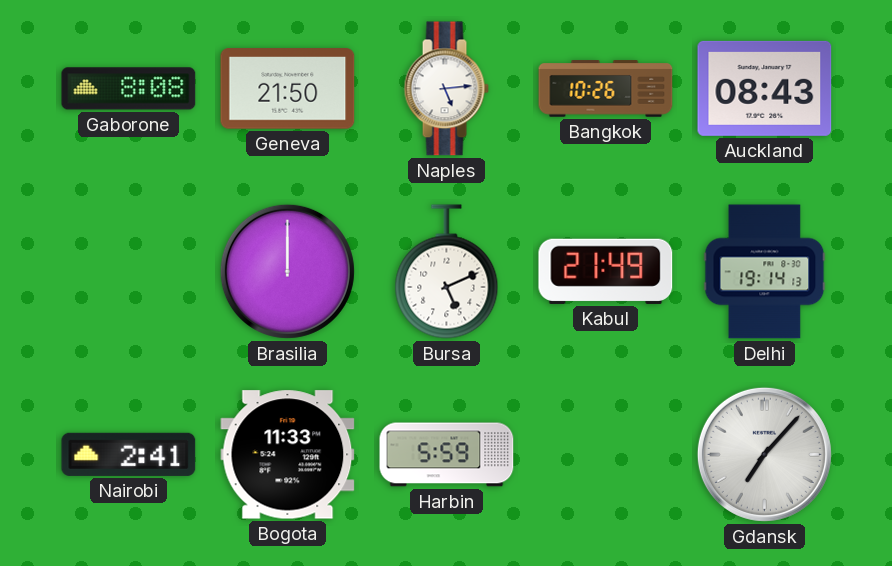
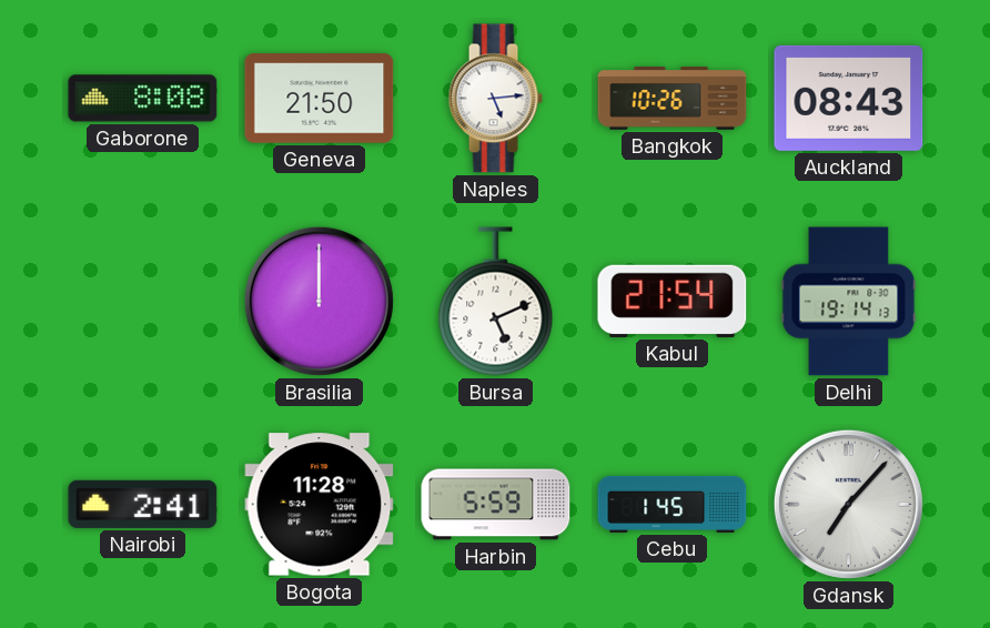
Kabul: 21:49 -> 21:54 (673, 301)
Bogota: 11:33 -> 11:28 (320, 505)
Cebu: none -> 1:45 (673, 504)
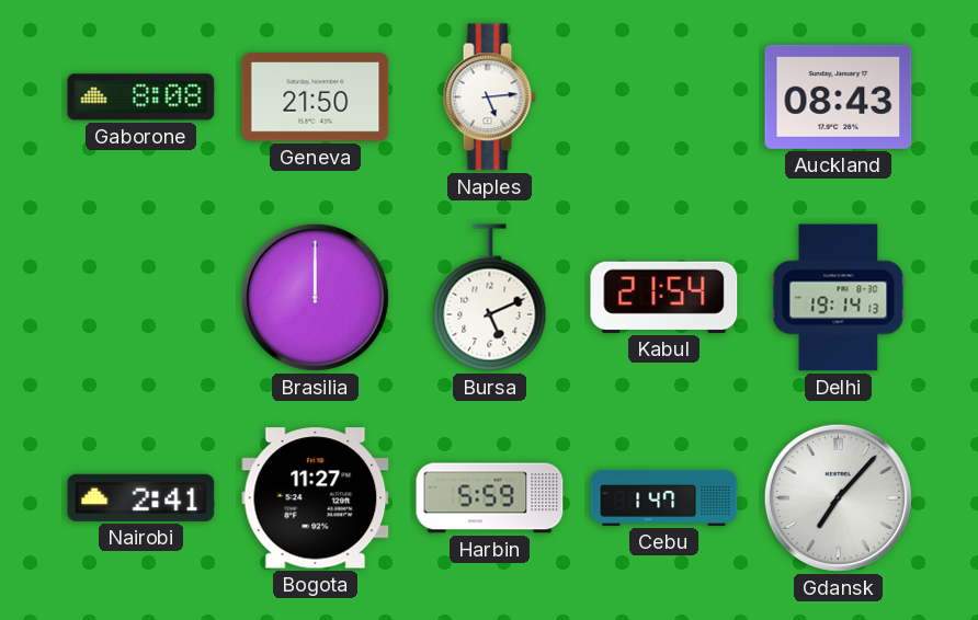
Bangkok: 10:26 -> none (673, 99)
Bogota: 11:28 -> 11:27 (316, 498)
Cebu: 1:45 -> 1:47 (664, 497)
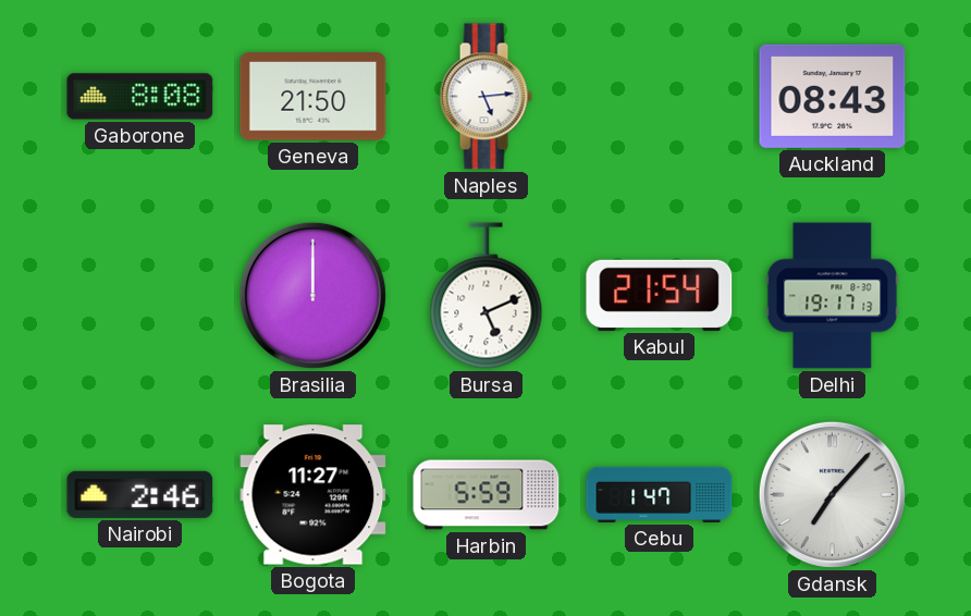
Delhi: 19:14 -> 19:17 (833, 296)
Nairobi: 2:41 -> 2:46 (140, 494)
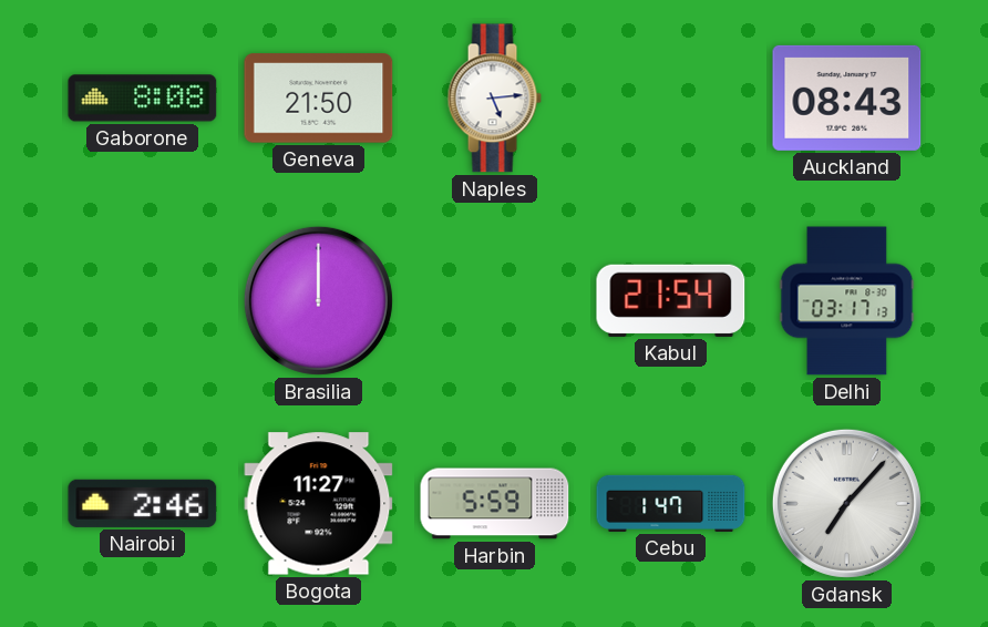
Bursa: 5:11 -> none (487, 296)
Delhi: 19:17 -> 03:17 (847, 301)
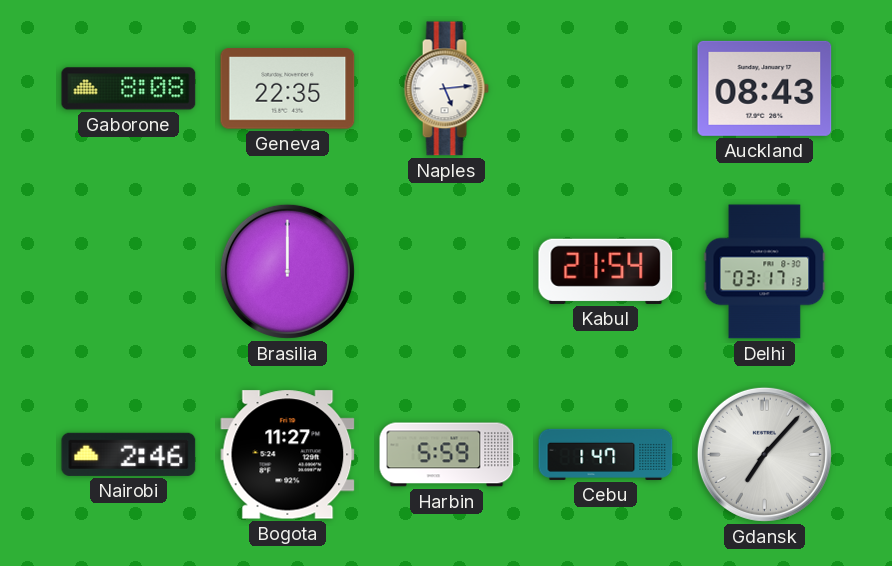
Geneva: 21:50 -> 22:35 (288, 89)
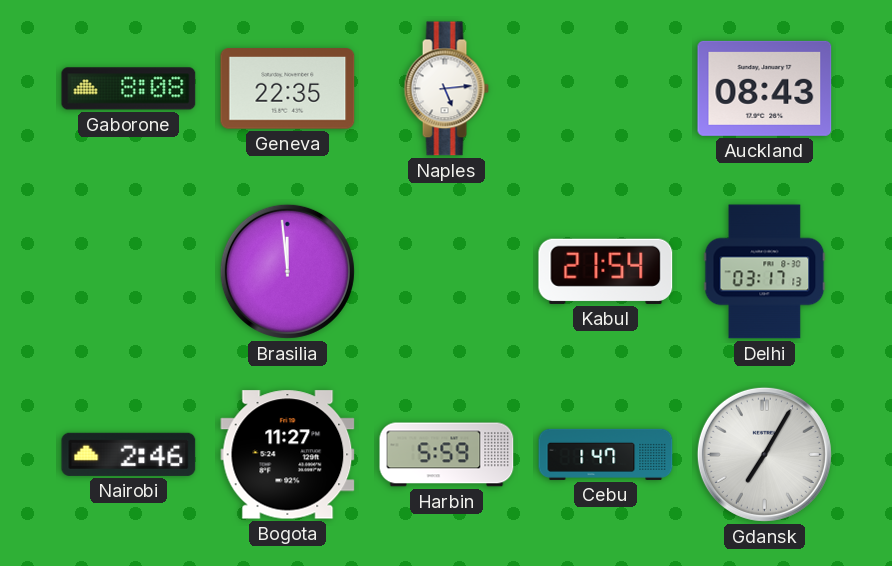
Brasilia: 12:00 -> 11:59 (287, 271)
Gdansk: 7:07 -> 7:05 (764, 454)
